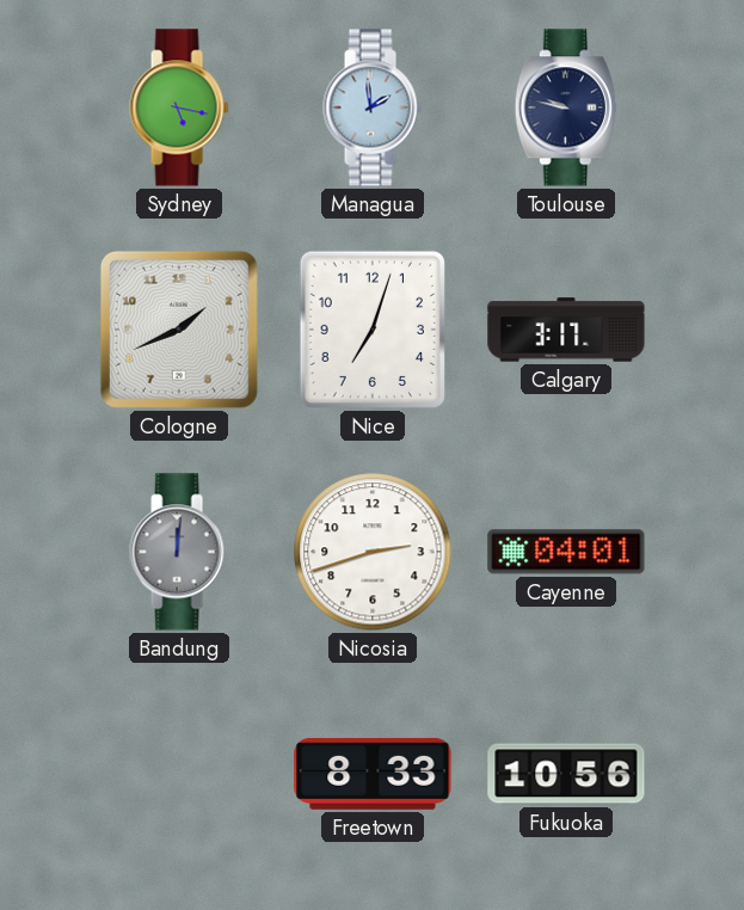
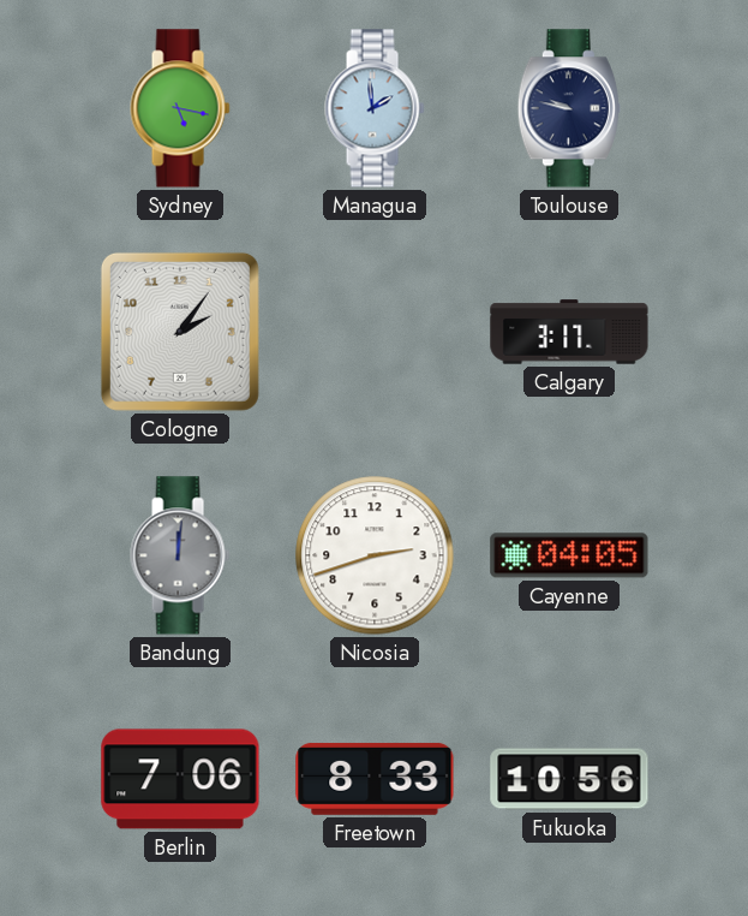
Cologne: 1:41 -> 2:06 (180, 332)
Nice: 7:03 -> none (373, 330)
Cayenne: 04:01 -> 04:05 (569, 555)
Berlin: none -> 7:06 (180, 779)
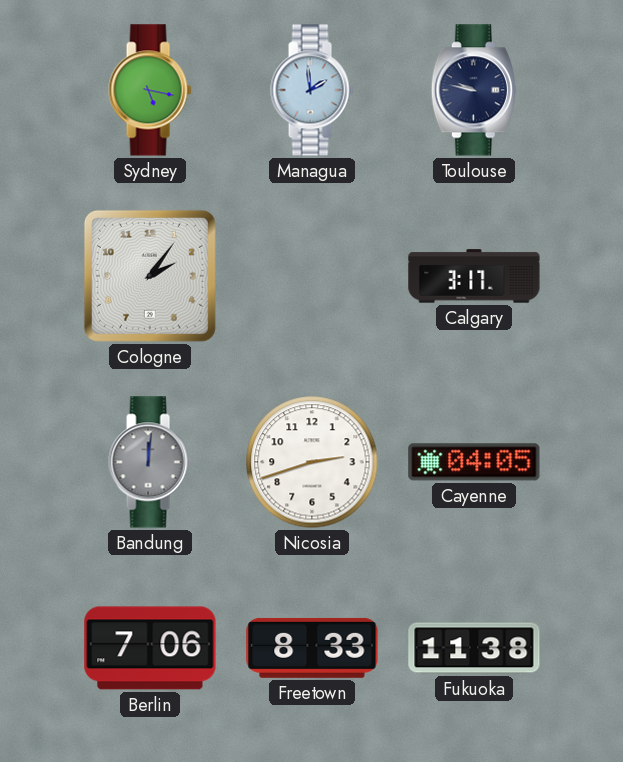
Fukuoka: 10:56 -> 11:38 (474, 648)
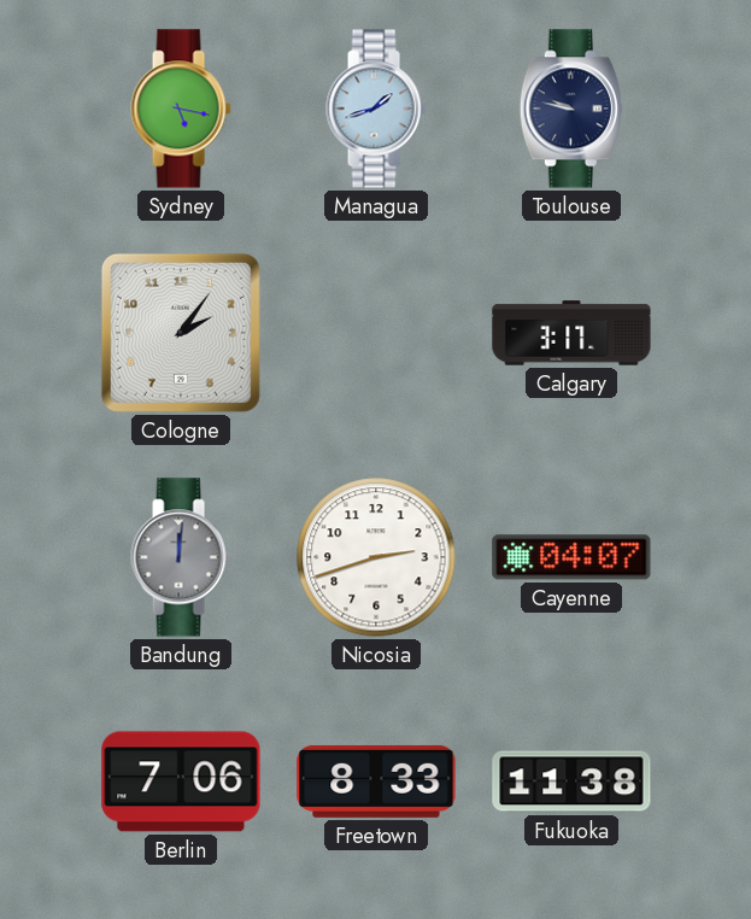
Managua: 1:59 -> 1:42 (376, 109)
Cayenne: 04:05 -> 04:07 (571, 557)
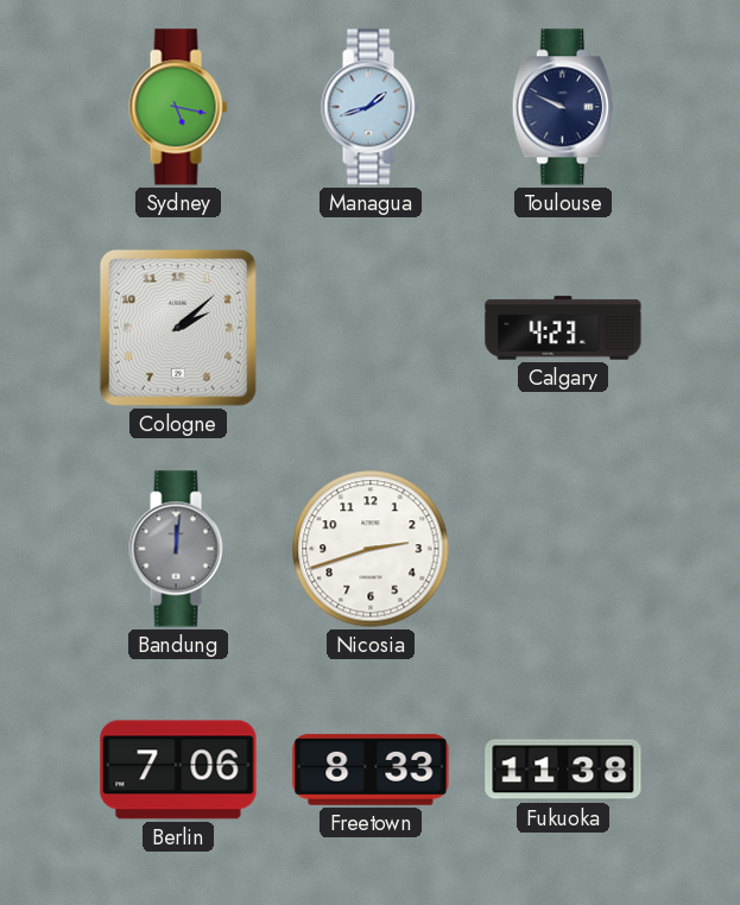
Toulouse: 9:47 -> 9:49 (563, 107)
Cologne: 2:06 -> 2:08 (178, 328)
Calgary: 3:17 -> 4:23 (563, 328)
Cayenne: 04:07 -> none (571, 557)
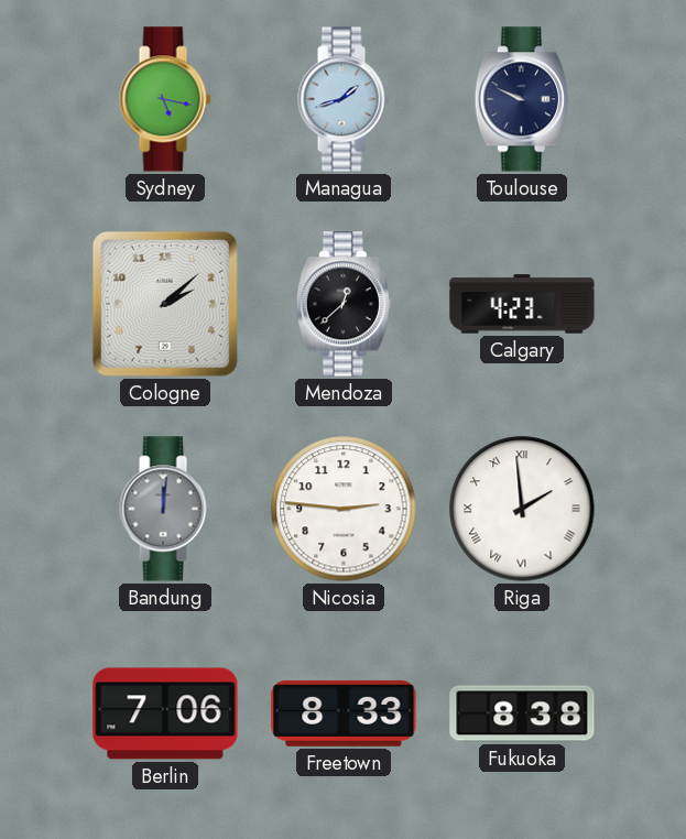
Mendoza: none -> 12:38 (344, 304)
Nicosia: 2:42 -> 2:46 (344, 509)
Riga: none -> 1:59 (522, 509)
Fukuoka: 11:38 -> 8:38 (522, 713)
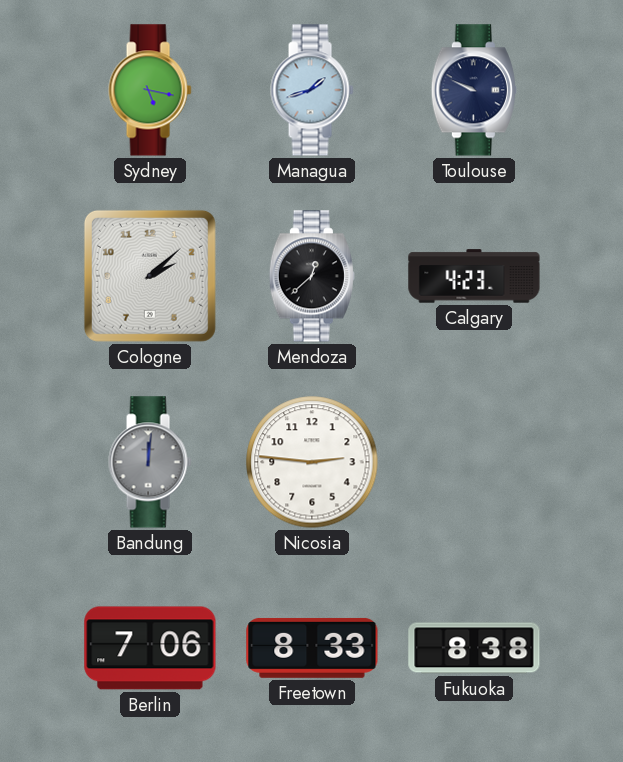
Riga: 1:59 -> none (522, 509)
